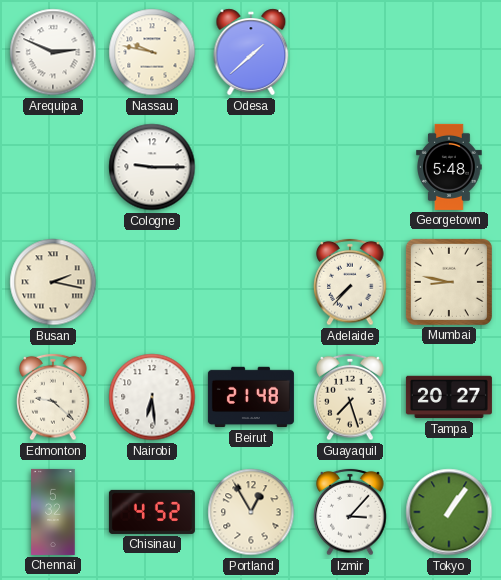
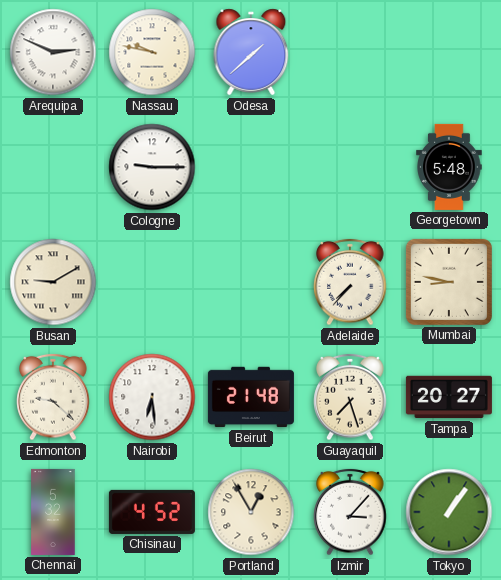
Busan: 2:17 -> 9:10 (53, 282)
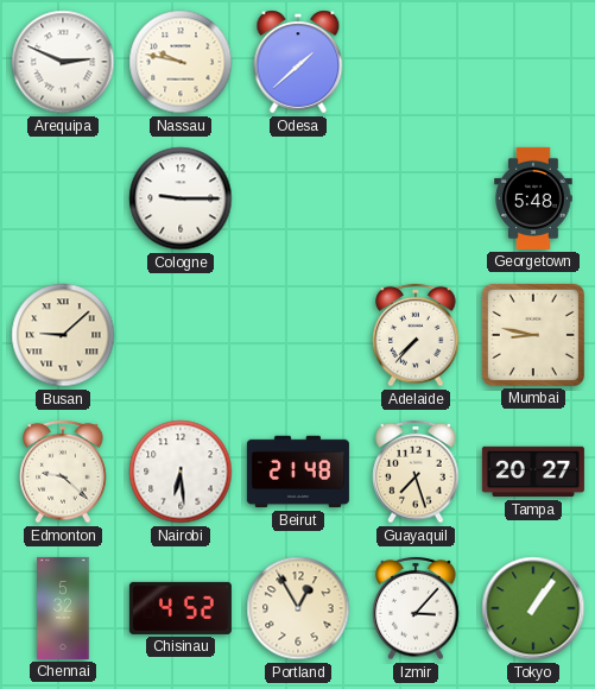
Busan: 9:10 -> 9:08 (63, 335)
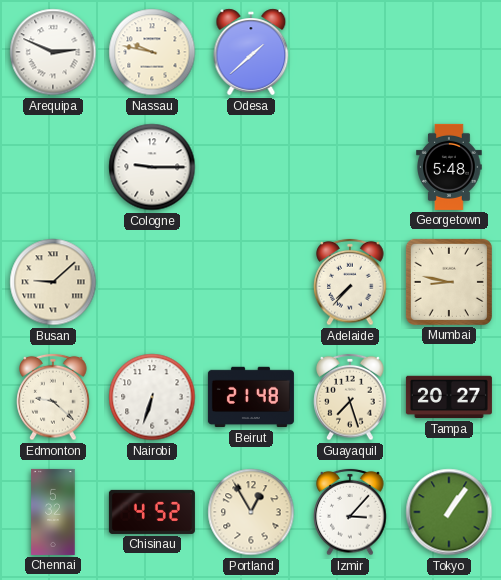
Nairobi: 6:29 -> 6:33 (152, 397)
